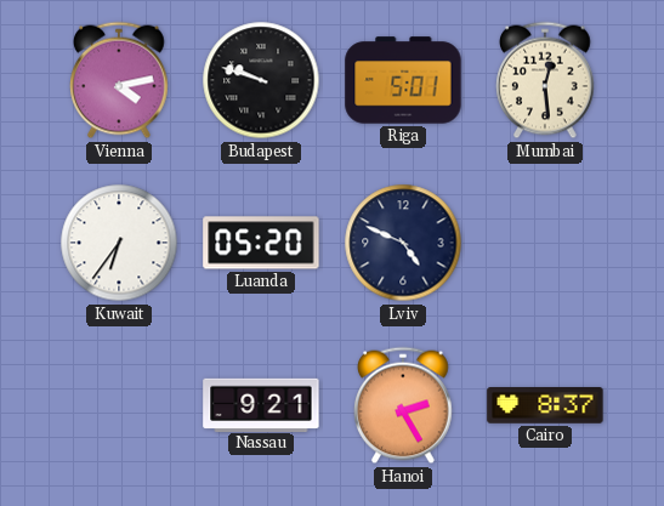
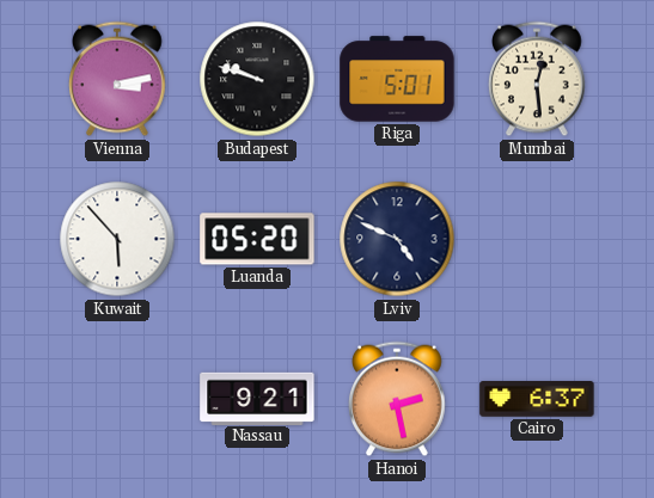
Vienna: 4:13 -> 3:13 (117, 79)
Kuwait: 6:36 -> 5:53 (117, 239)
Hanoi: 2:25 -> 2:28 (397, 399)
Cairo: 8:37 -> 6:37 (537, 400)
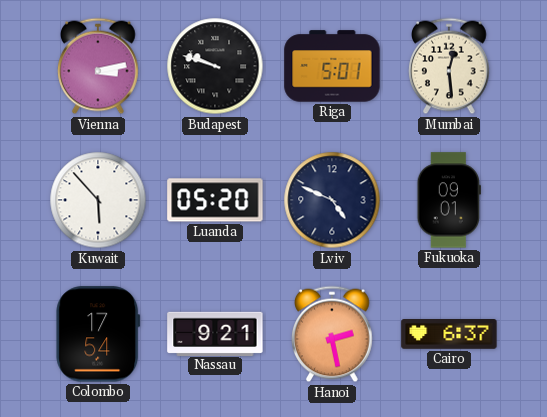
Fukuoka: none -> 09:01 (449, 200)
Colombo: none -> 17:54 (98, 334)
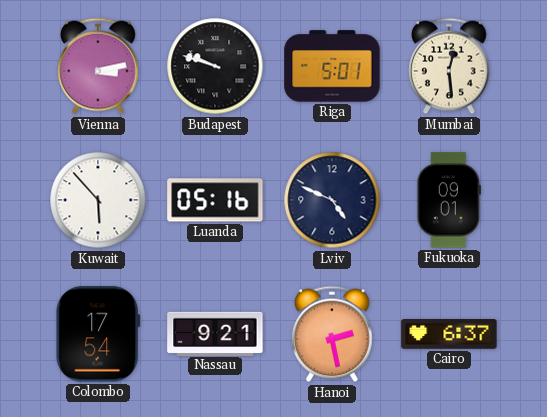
Luanda: 05:20 -> 05:16 (215, 200)
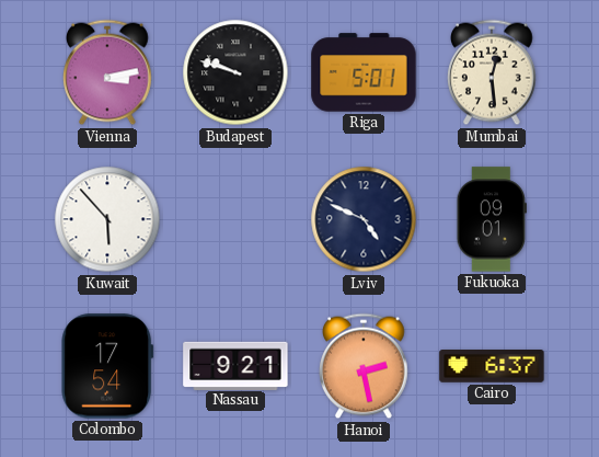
Luanda: 05:16 -> none (215, 200)
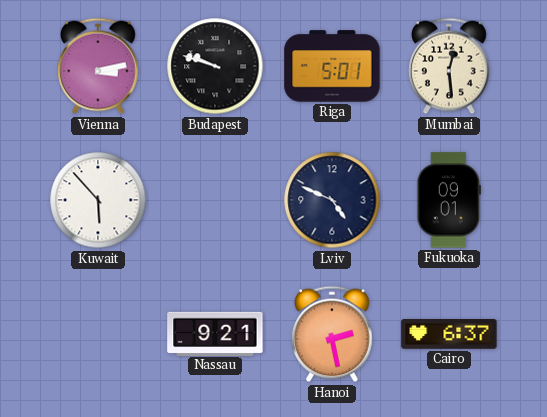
Colombo: 17:54 -> none (107, 366)
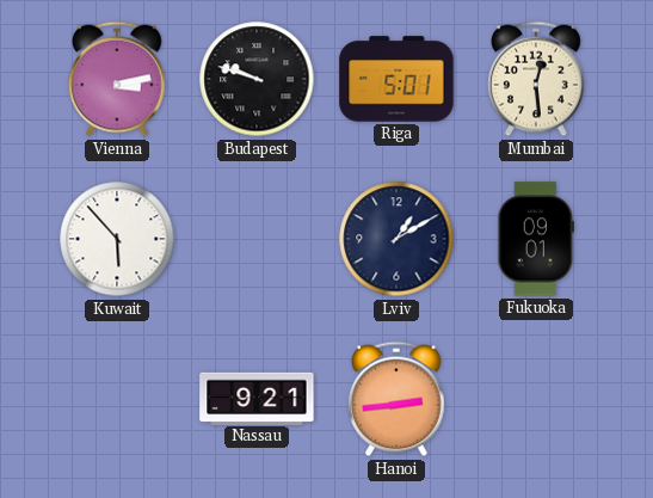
Lviv: 4:49 -> 1:10 (396, 239)
Hanoi: 2:28 -> 2:44 (396, 399)
Cairo: 6:37 -> none (449, 335)
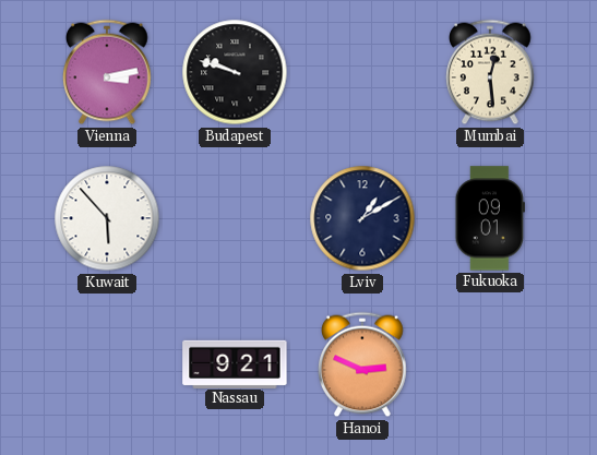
Riga: 5:01 -> none (396, 79)
Hanoi: 2:44 -> 2:49 (362, 364)
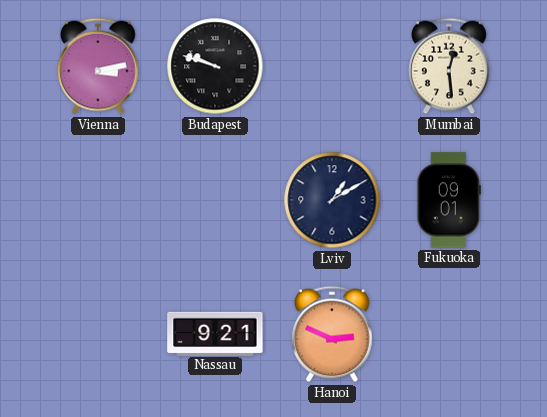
Kuwait: 5:53 -> none (107, 218)
